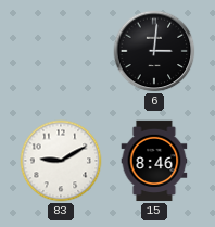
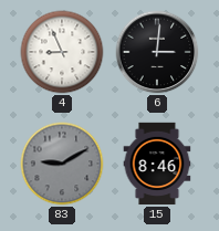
4: none -> 8:56 (62, 52)
83 dial: white -> grey (62, 164)
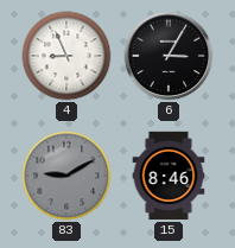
6: 3:01 -> 3:05 (169, 56)
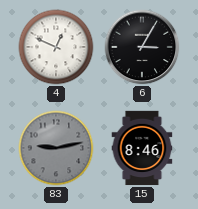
4: 8:56 -> 12:49 (56, 47)
83: 9:10 -> 9:13 (56, 148)
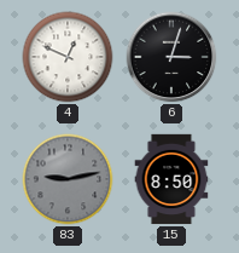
6: 3:05 -> 3:03 (171, 57)
15: 8:46 -> 8:50 (171, 179)
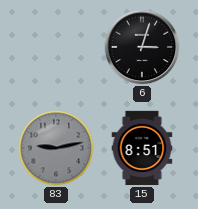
4: 12:49 -> none (68, 57)
15: 8:50 -> 8:51 (142, 148)
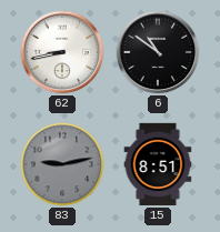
62: none -> 8:43 (62, 52)
6: 3:03 -> 10:51 (158, 52)
